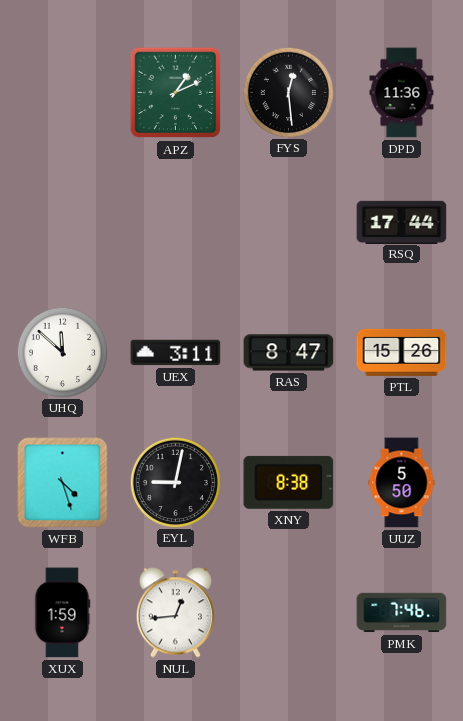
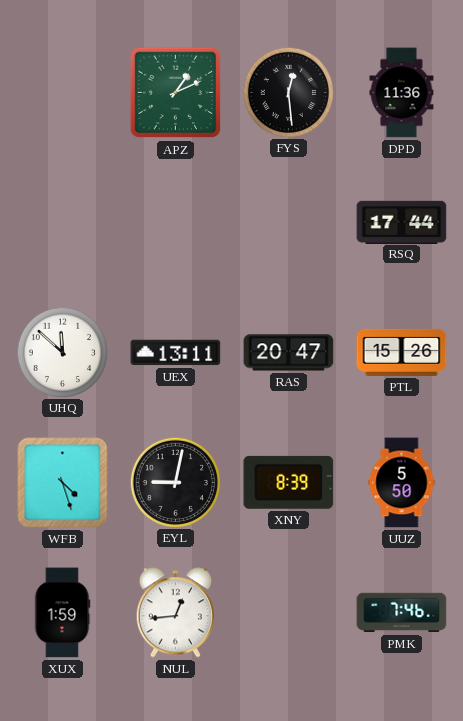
UEX: 3:11 -> 13:11 (176, 353)
RAS: 8:47 -> 20:47 (289, 353)
XNY: 8:38 -> 8:39 (289, 482)
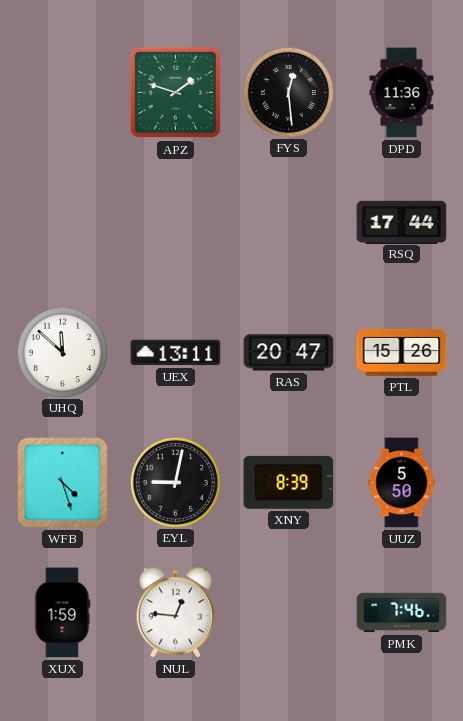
APZ: 1:11 -> 1:48 (176, 93)
NUL: 12:44 -> 12:46 (175, 613)
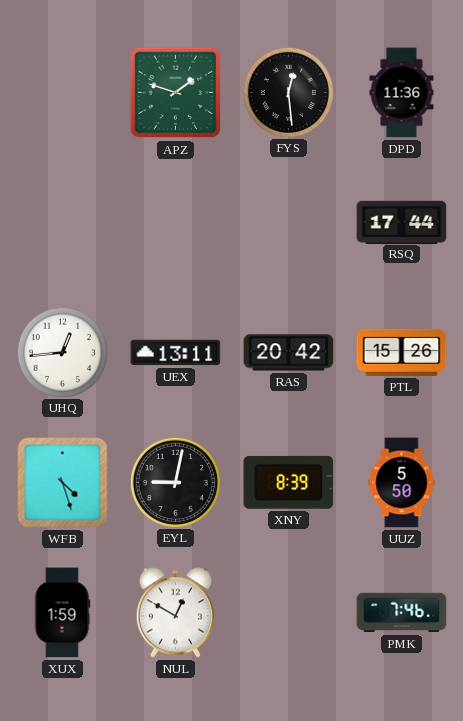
UHQ: 11:52 -> 12:44 (62, 352)
RAS: 20:47 -> 20:42 (289, 353)
NUL: 12:46 -> 12:50 (175, 613)
